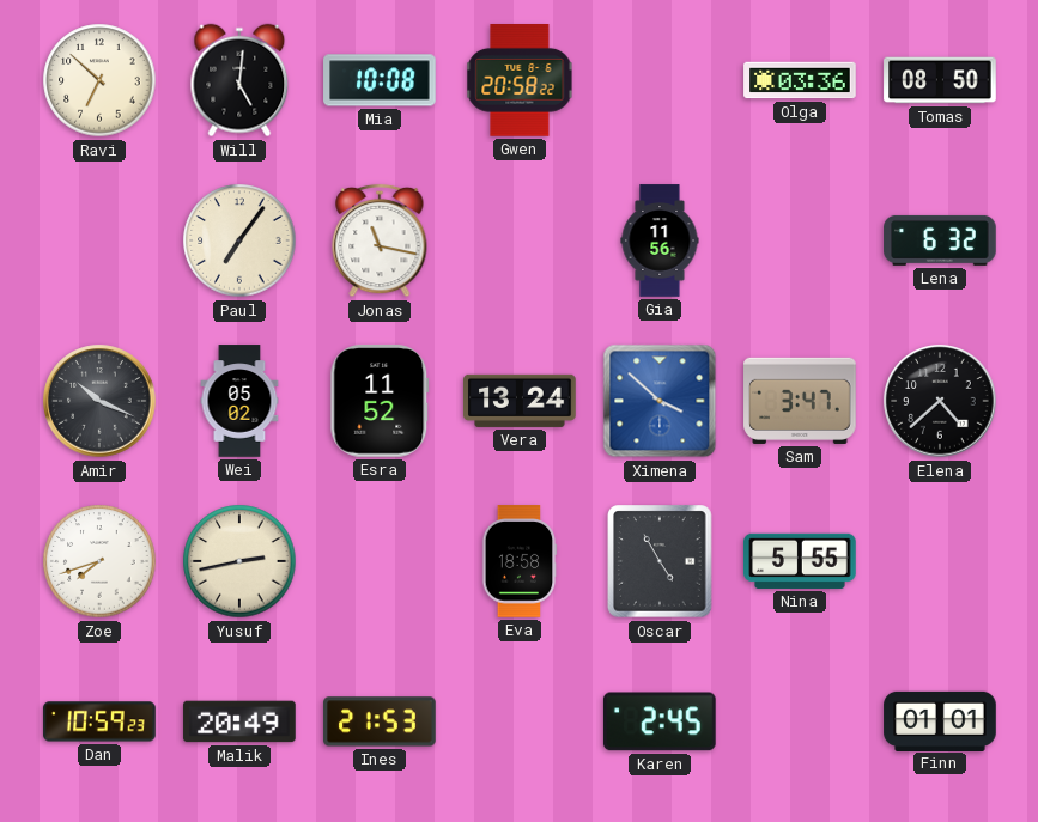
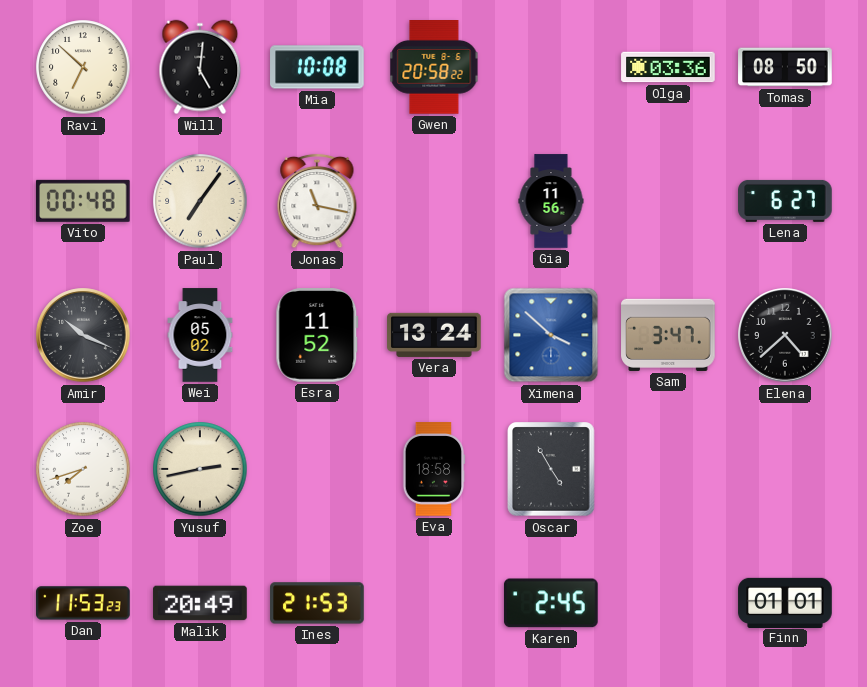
Vito: none -> 00:48 (83, 201)
Lena: 6:32 -> 6:27 (785, 201)
Nina: 5:55 -> none (800, 561)
Dan: 10:59 -> 11:53 (83, 603)
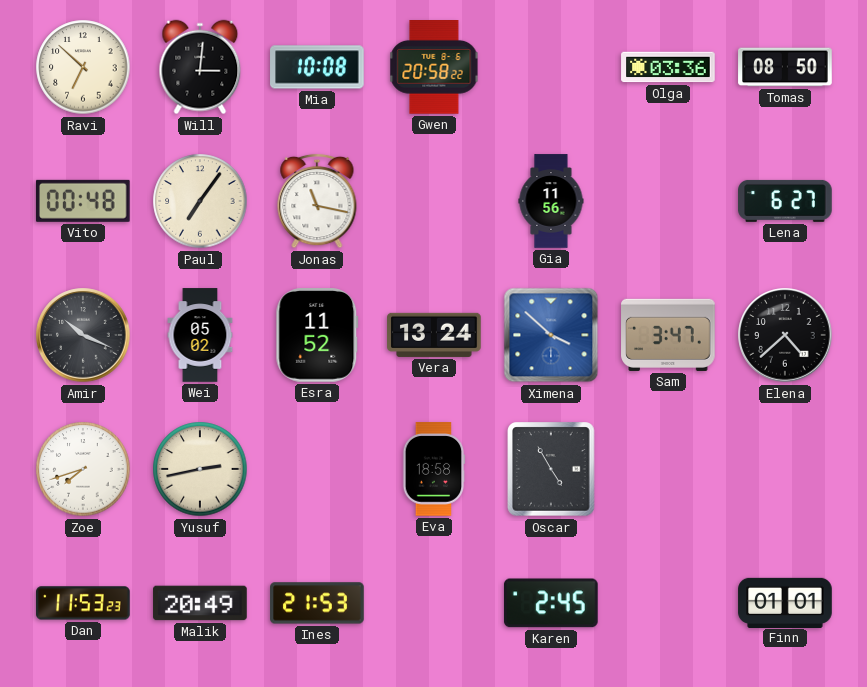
Will: 5:01 -> 3:01 (200, 67)
